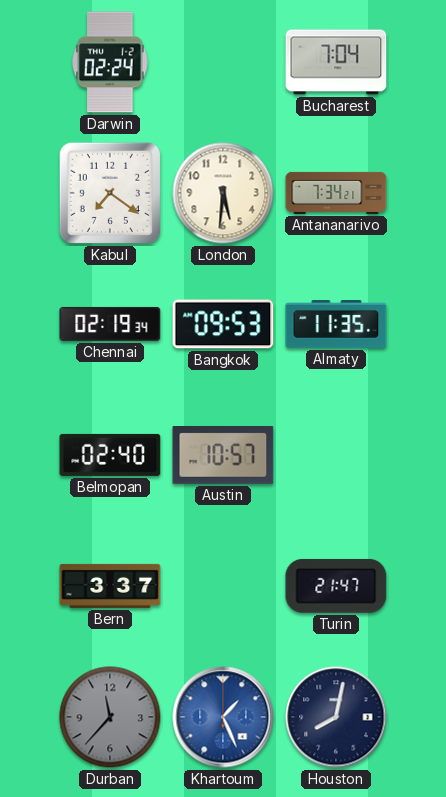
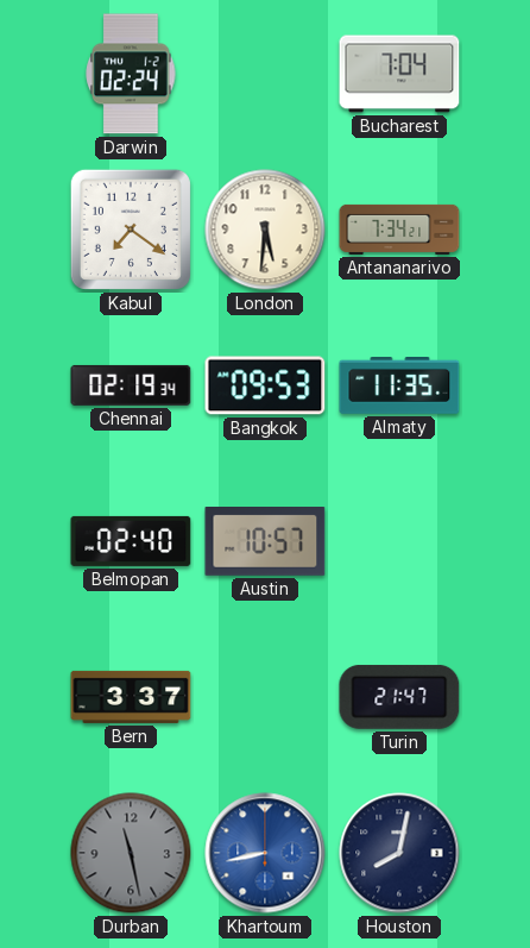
Durban: 11:37 -> 11:28 (131, 853)
Khartoum: 1:26 -> 8:43 (265, 853)
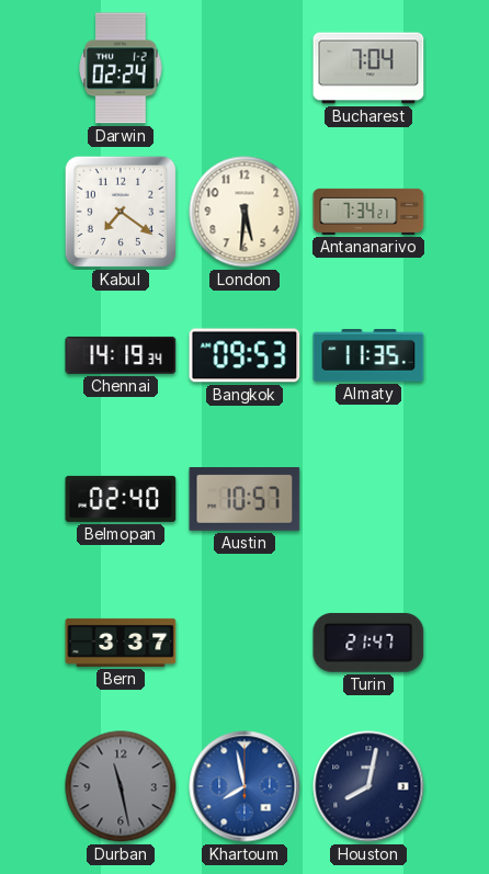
Chennai: 02:19 -> 14:19 (121, 355)
Khartoum: 8:43 -> 7:58 (244, 786)
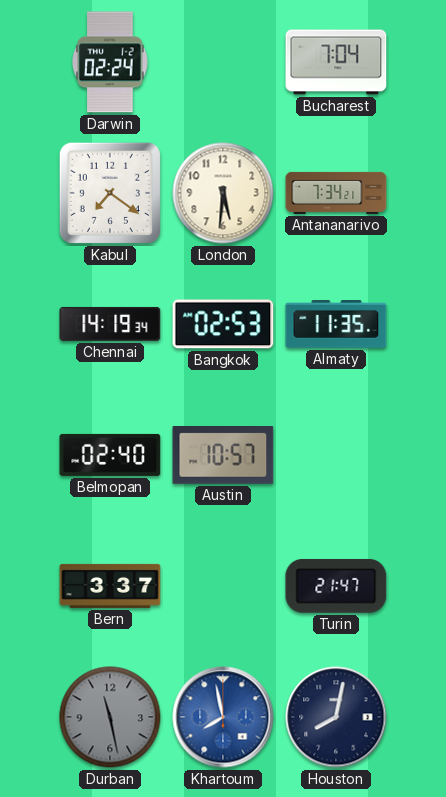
Bangkok: 09:53 -> 02:53 (223, 324)
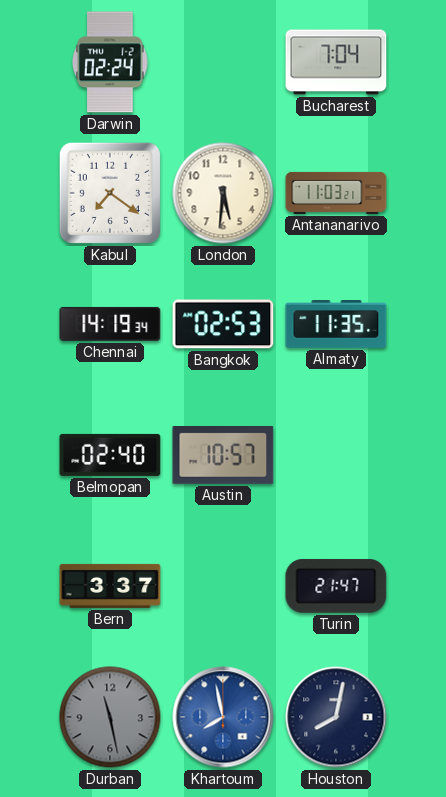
Antananarivo: 7:34 -> 11:03 (336, 193)
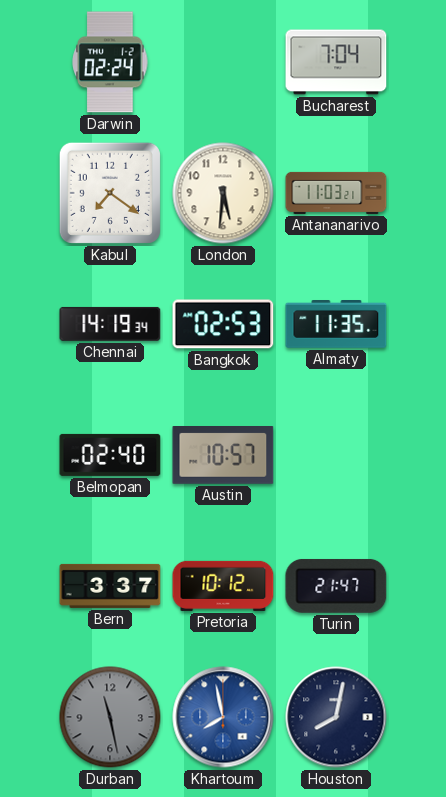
Pretoria: none -> 10:12 (223, 586)
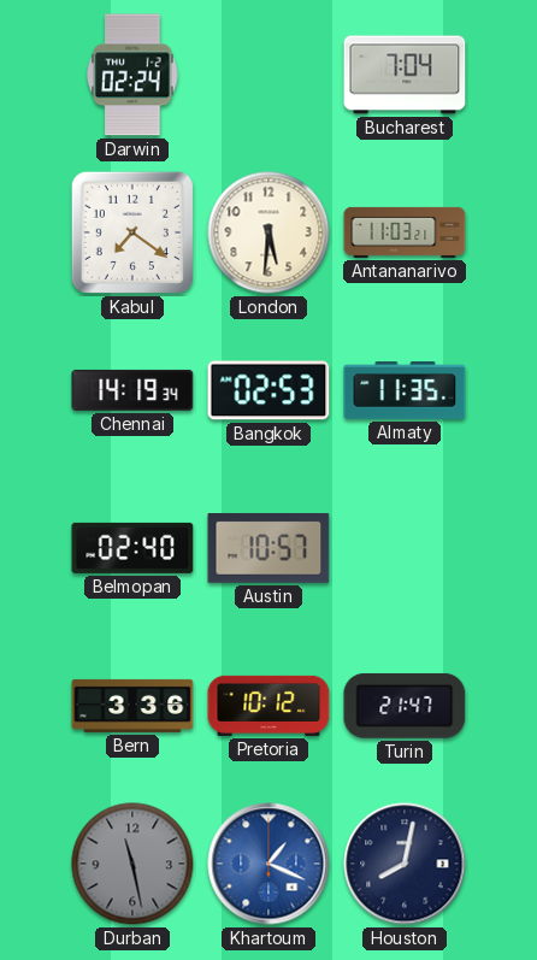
Bern: 3:37 -> 3:36 (132, 706)
Khartoum: 7:58 -> 1:19 (268, 864)
